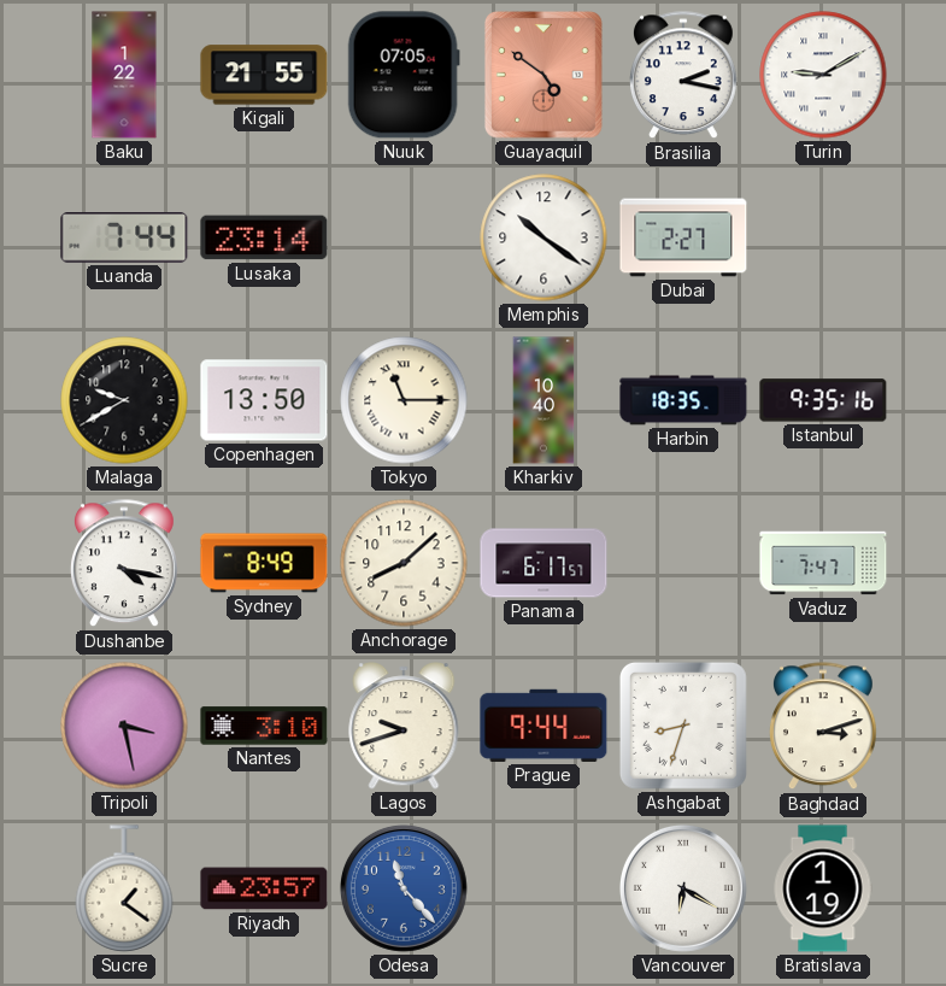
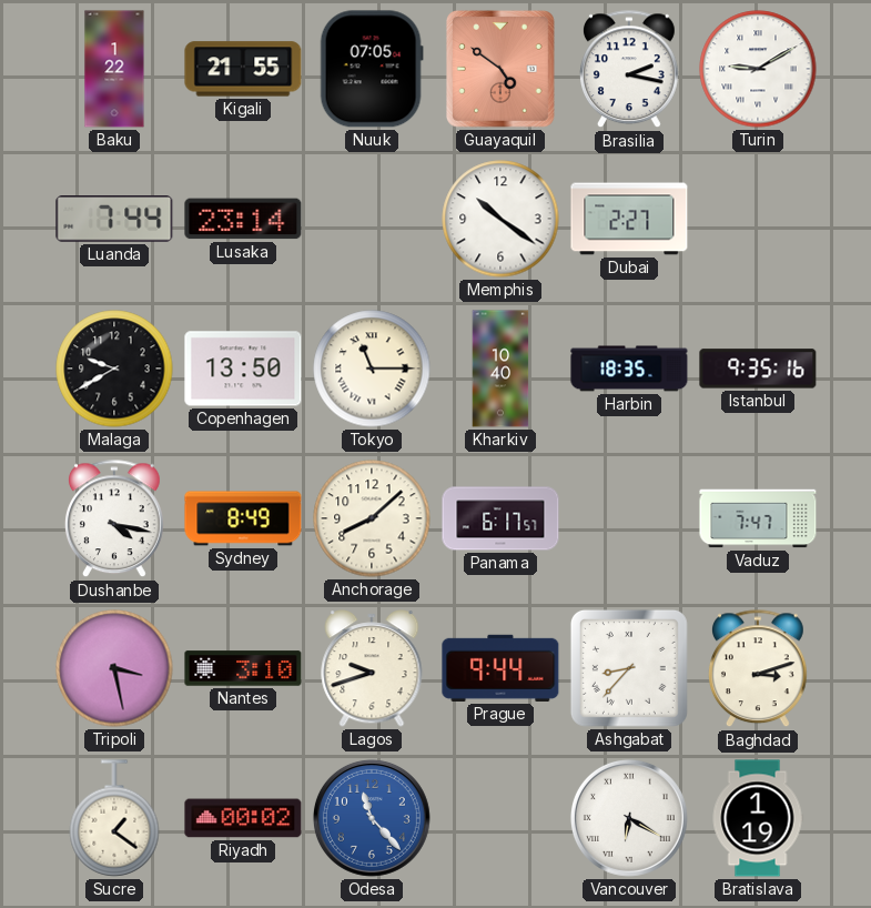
Ashgabat: 8:33 -> 8:37 (629, 668)
Riyadh: 23:57 -> 00:02 (243, 818)
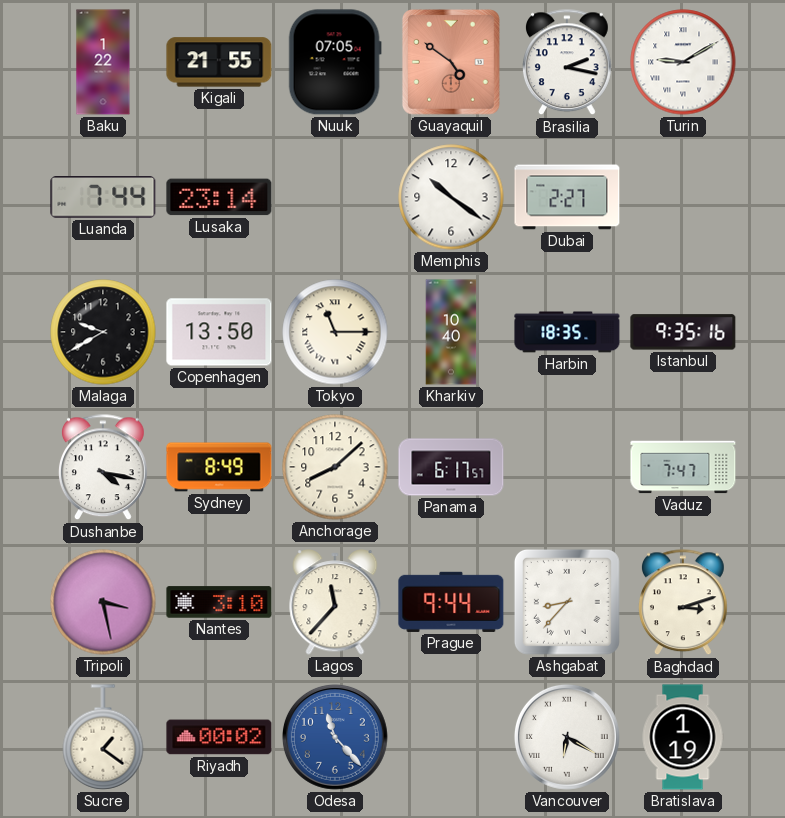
Lagos: 9:42 -> 11:37 (335, 602)
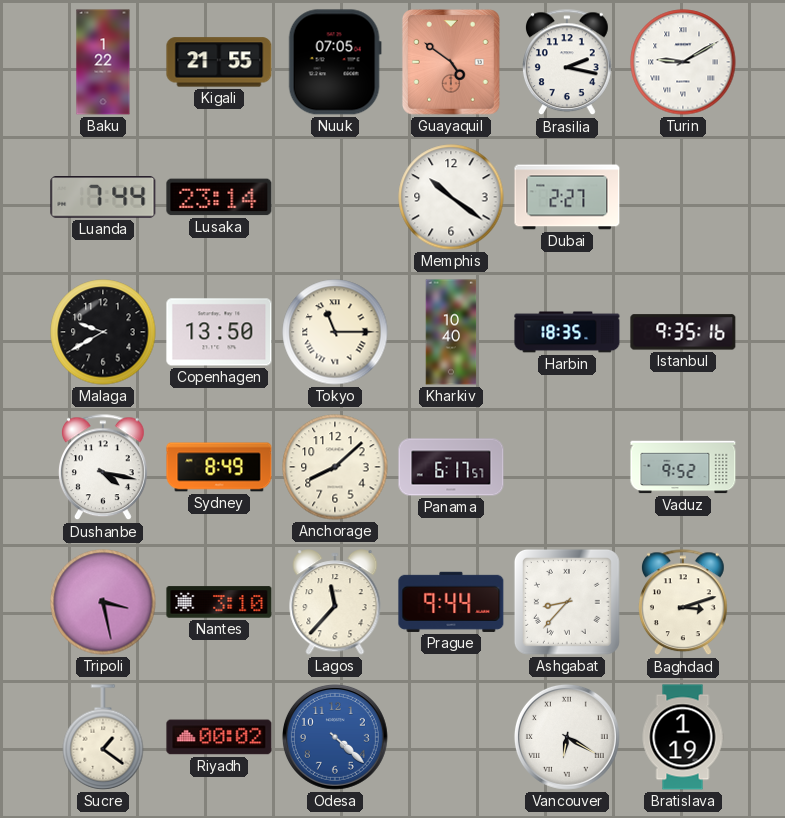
Vaduz: 7:47 -> 9:52 (683, 467)
Odesa: 11:23 -> 4:22 (335, 737)
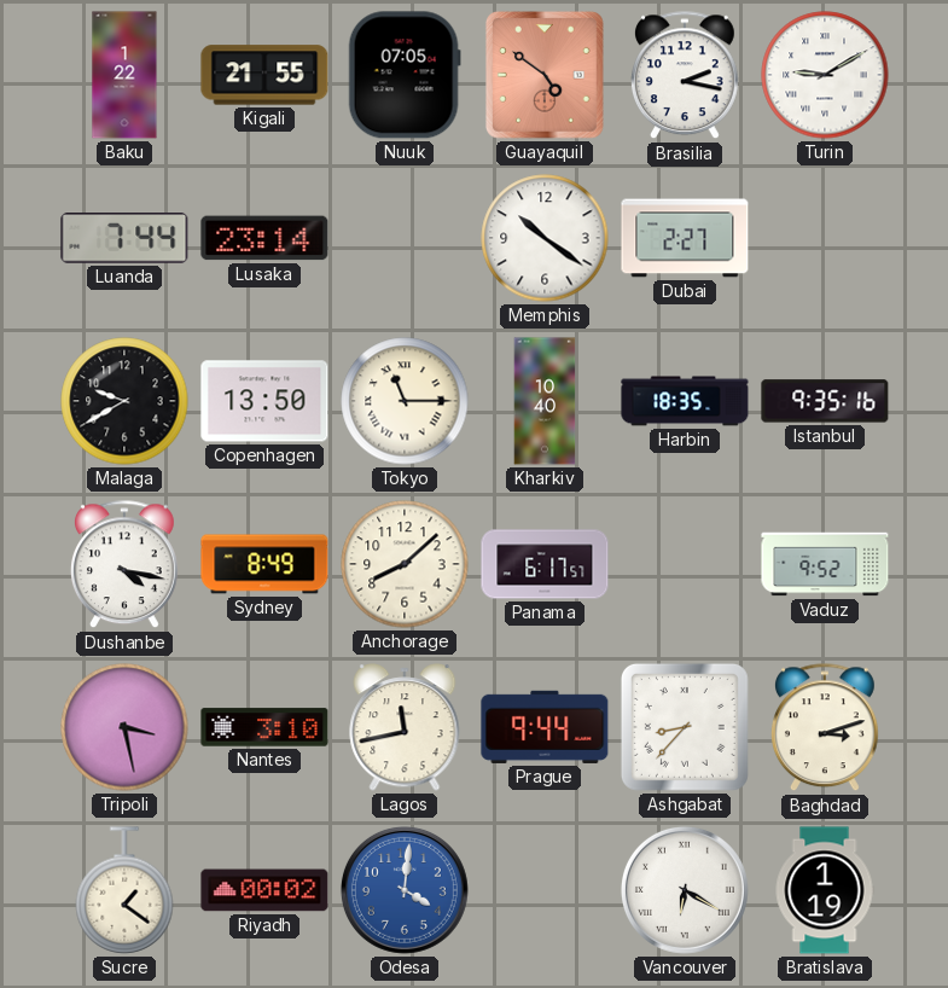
Lagos: 11:37 -> 11:43 (405, 727)
Odesa: 4:22 -> 4:01 (405, 890)
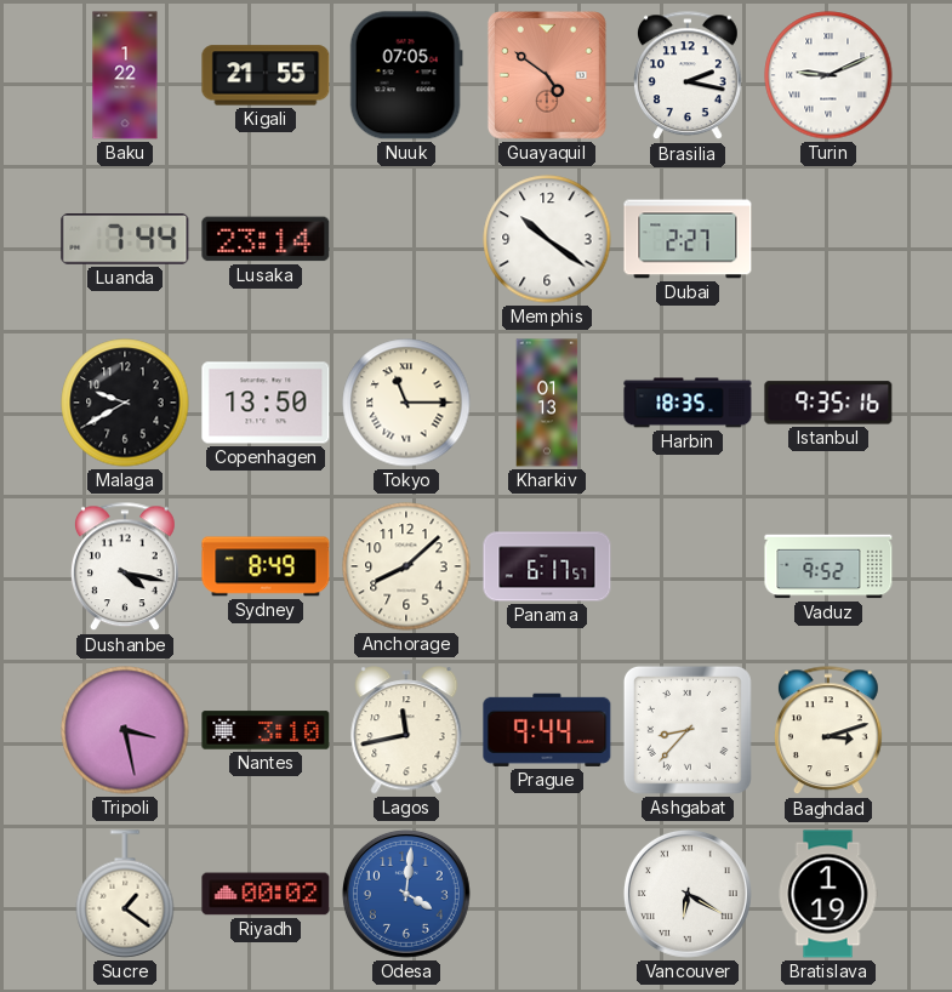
Turin: 9:10 -> 9:11 (828, 75)
Kharkiv: 10:40 -> 01:13 (547, 403)
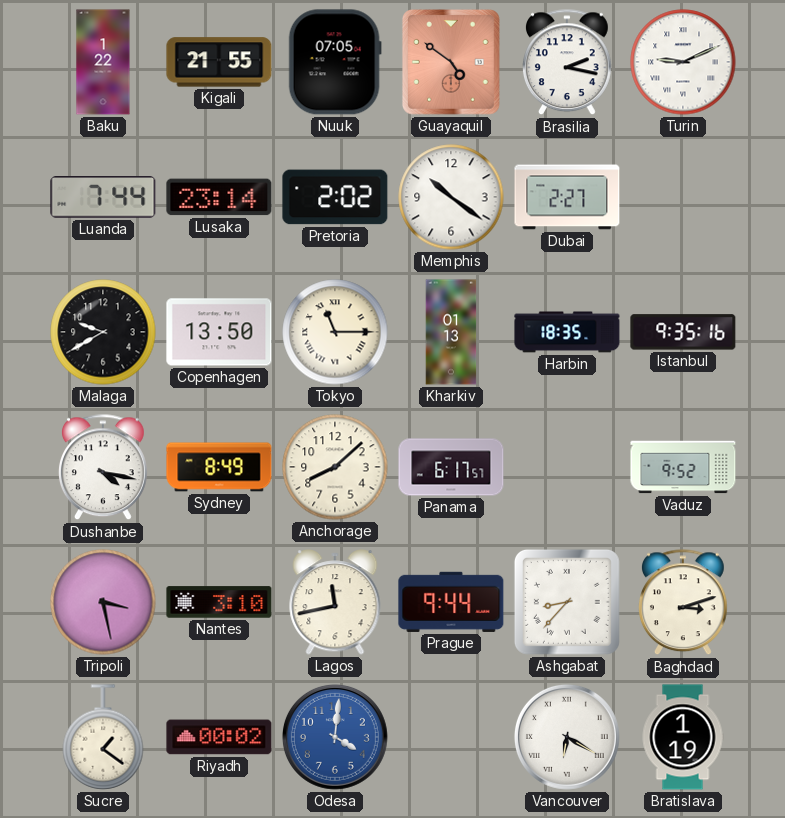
Pretoria: none -> 2:02 (335, 197)
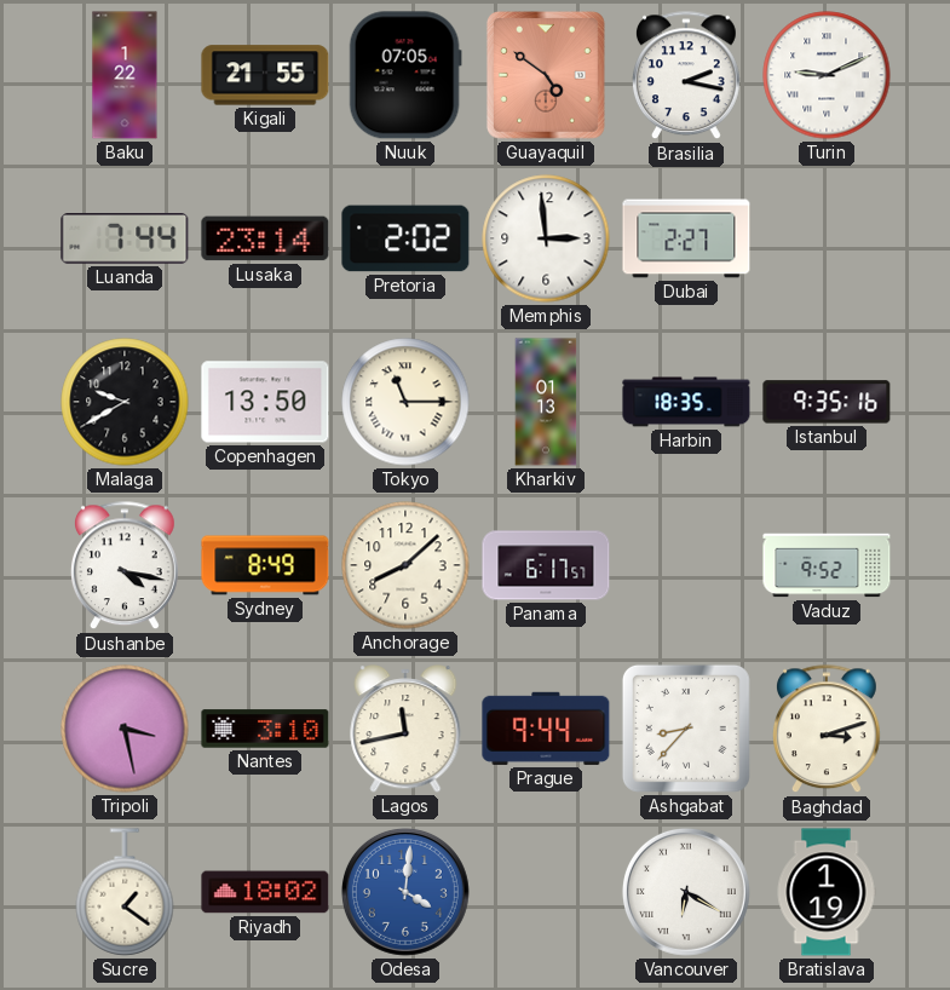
Memphis: 10:21 -> 2:59 (546, 238)
Riyadh: 00:02 -> 18:02 (265, 892)
